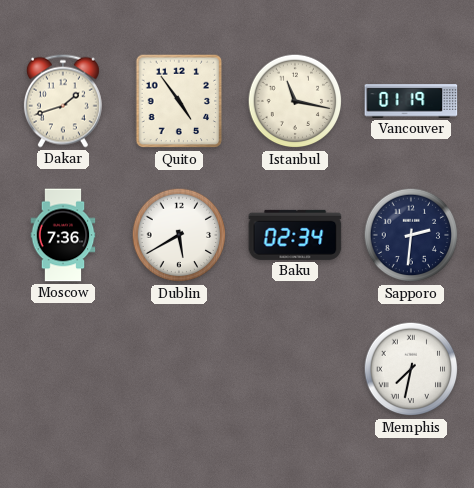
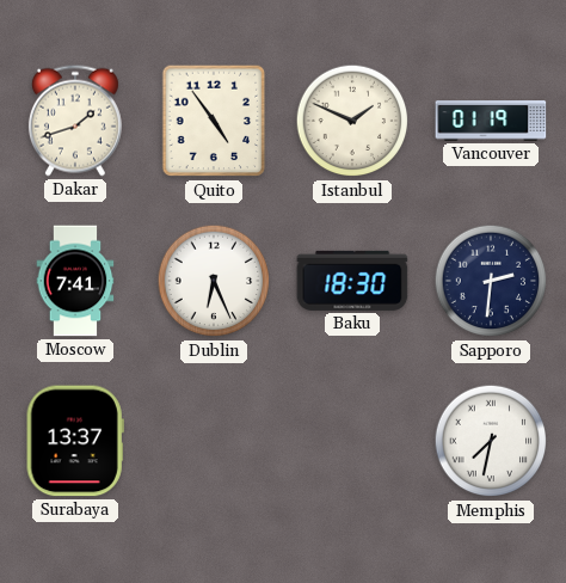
Istanbul: 11:17 -> 1:49 (352, 121)
Moscow: 7:36 -> 7:41 (75, 281)
Dublin: 5:40 -> 6:26 (214, 281)
Baku: 02:34 -> 18:30 (352, 281)
Surabaya: none -> 13:37 (75, 441)
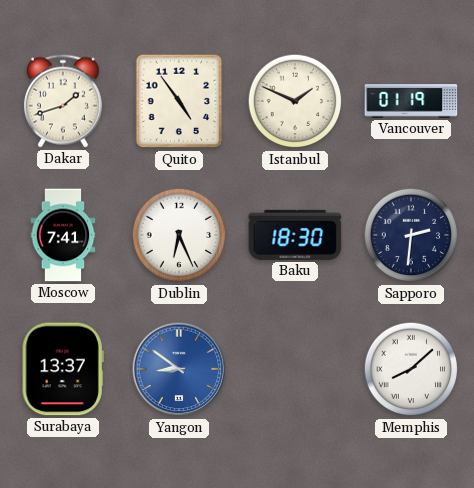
Yangon: none -> 8:51 (179, 369)
Memphis: 7:32 -> 8:08 (411, 369)
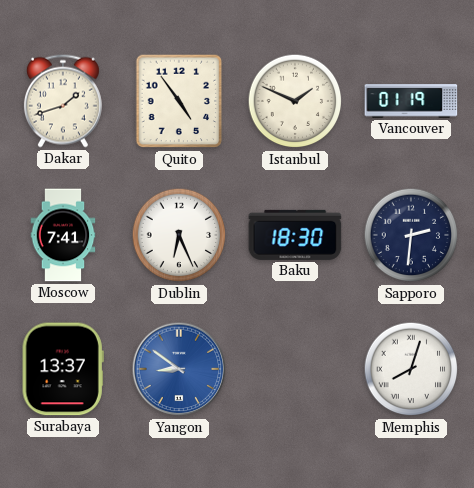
Memphis: 8:08 -> 8:03 (411, 369)
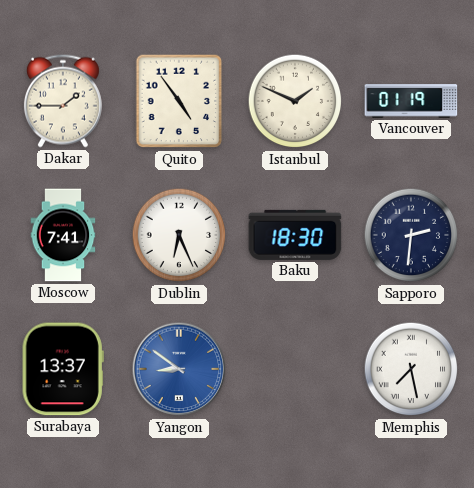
Dakar: 1:42 -> 1:45 (63, 101)
Memphis: 8:03 -> 7:28 (411, 369)
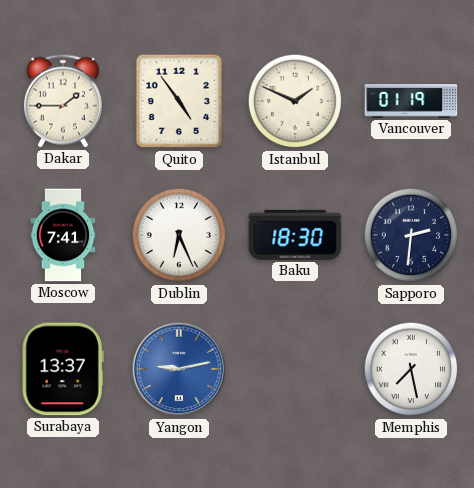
Yangon: 8:51 -> 9:13 (179, 369)
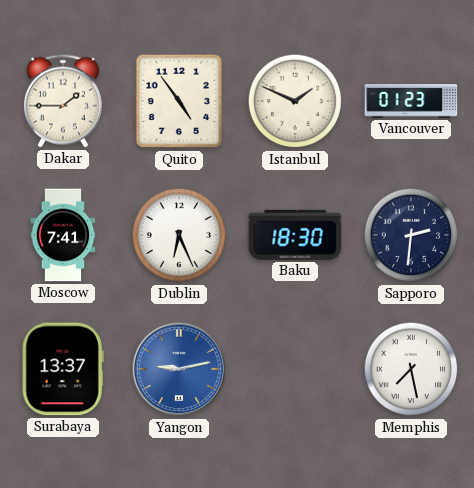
Vancouver: 01:19 -> 01:23 (411, 101)
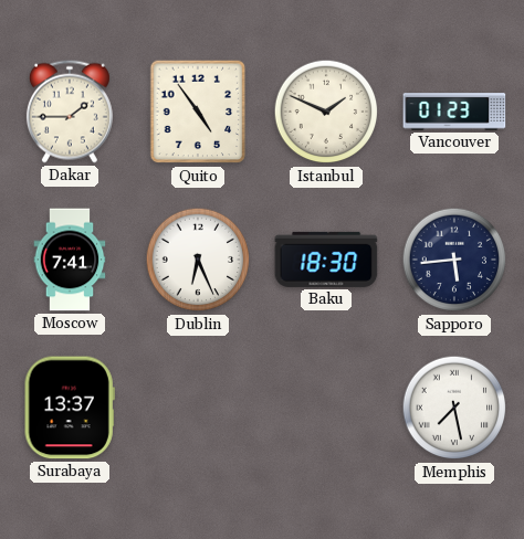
Sapporo: 2:31 -> 5:44 (454, 260)
Yangon: 9:13 -> none (179, 369)
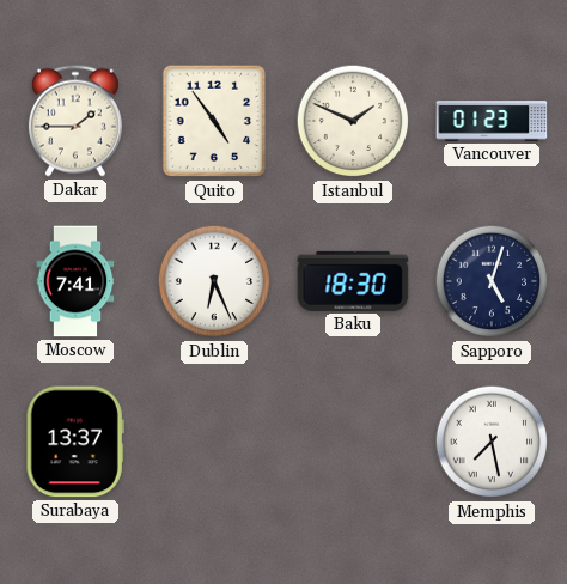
Sapporo: 5:44 -> 5:03 (492, 281)
